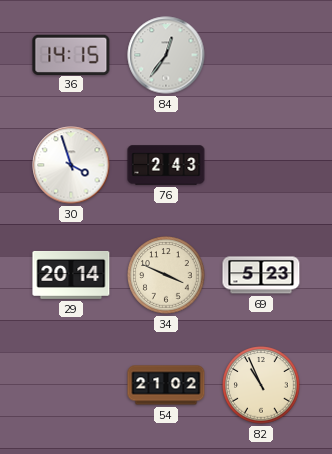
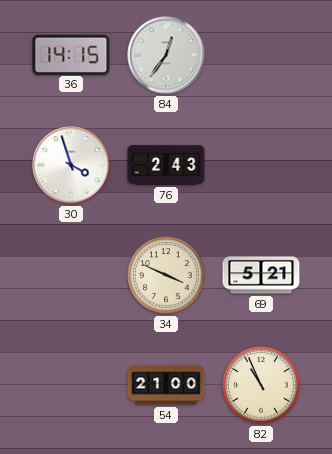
29: 20:14 -> none (71, 275)
69: 5:23 -> 5:21 (261, 275)
54: 21:02 -> 21:00 (166, 385)
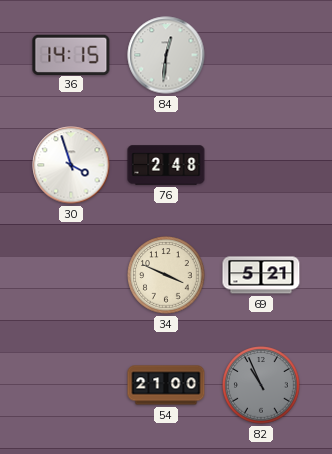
84: 12:36 -> 12:31 (166, 55)
76: 2:43 -> 2:48 (166, 165)
82 dial: cream -> grey (261, 385)
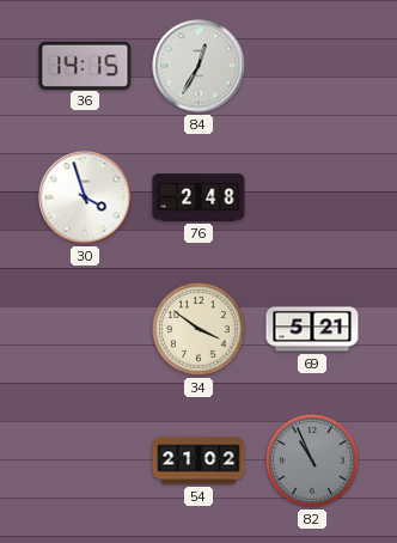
84: 12:31 -> 12:35 (198, 66)
34: 3:49 -> 3:51 (198, 329)
54: 21:00 -> 21:02 (198, 460)
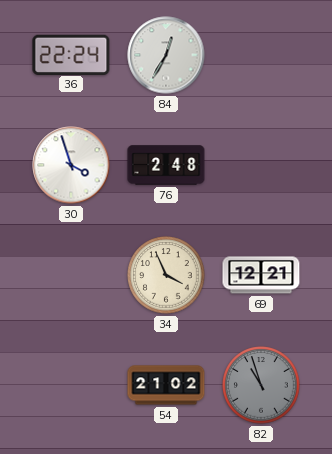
36: 14:15 -> 22:24 (71, 54)
34: 3:51 -> 3:56 (166, 275)
69: 5:21 -> 12:21 (261, 275)
82: 10:56 -> 10:57 (261, 385)
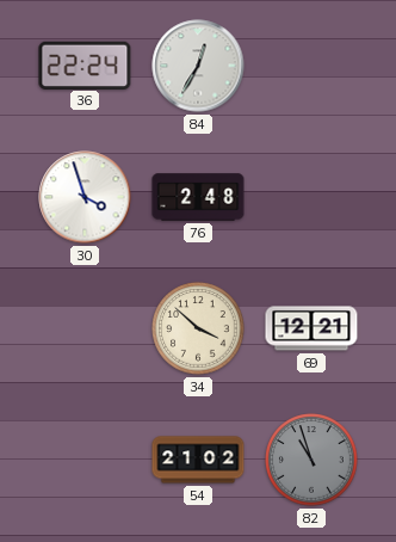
34: 3:56 -> 3:52 (198, 328)
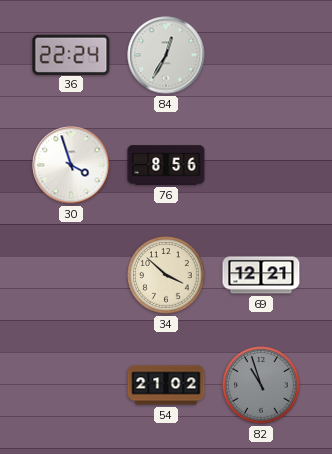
76: 2:48 -> 8:56 (166, 165)
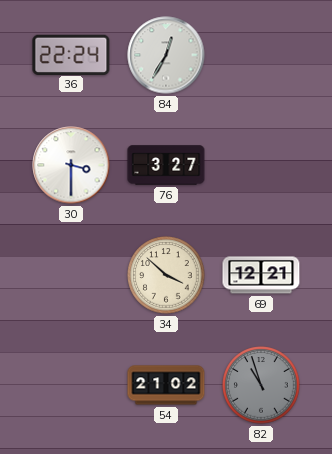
30: 3:57 -> 3:30 (71, 165)
76: 8:56 -> 3:27 (166, 165)
